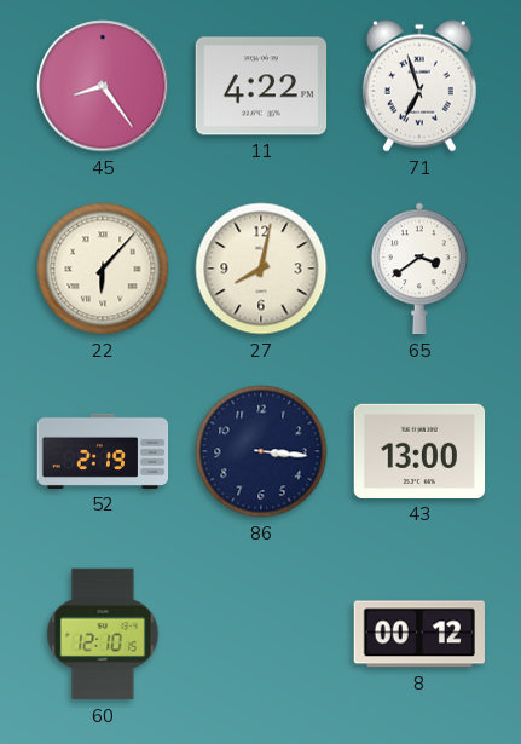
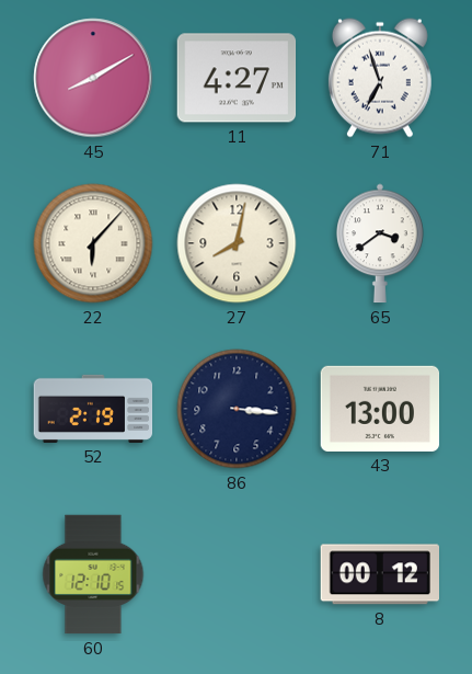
45: 8:24 -> 8:10 (93, 78)
11: 4:22 -> 4:27 (237, 78)
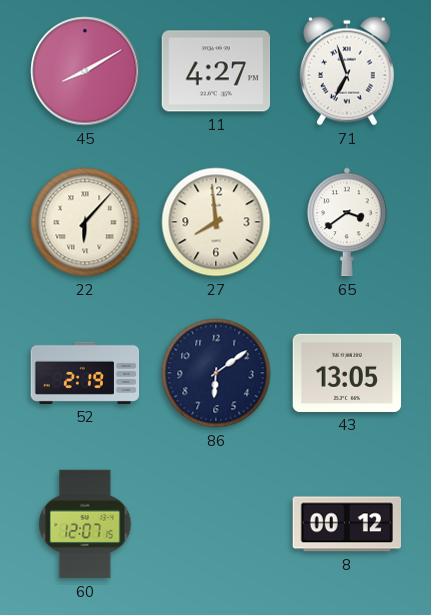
27: 8:02 -> 7:59 (216, 222)
86: 3:16 -> 6:09 (216, 373)
43: 13:00 -> 13:05 (347, 373)
60: 12:10 -> 12:07 (85, 524)
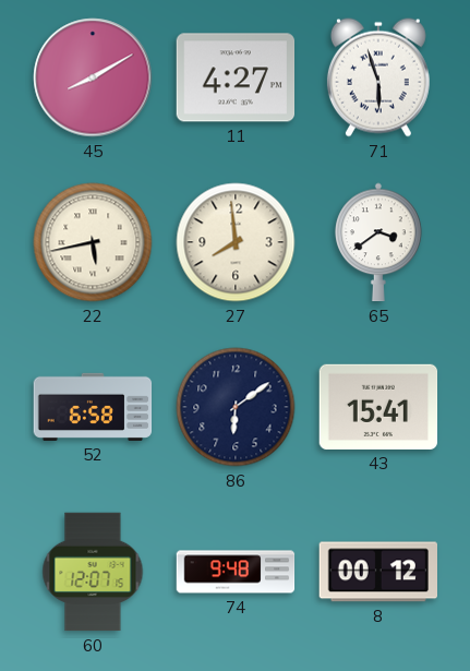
71: 6:57 -> 5:57 (378, 77)
22: 6:07 -> 5:43 (93, 242)
52: 2:19 -> 6:58 (93, 407)
43: 13:05 -> 15:41 (378, 407)
74: none -> 9:48 (236, 572)
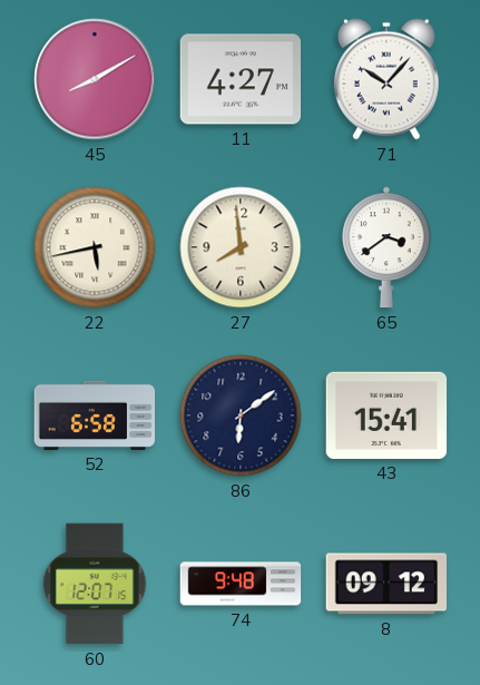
71: 5:57 -> 10:07 (386, 79)
8: 00:12 -> 09:12 (385, 584)
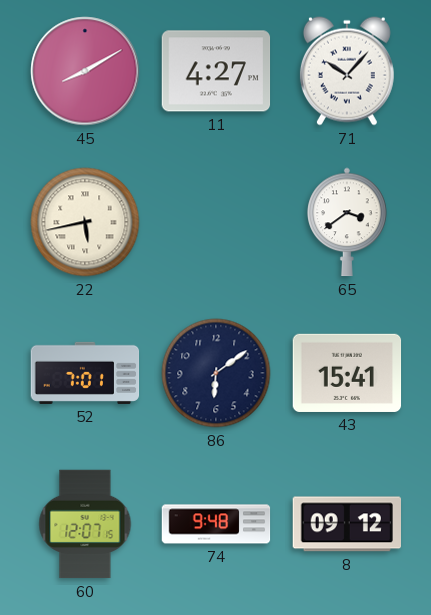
27: 7:59 -> none (241, 247)
52: 6:58 -> 7:01 (85, 373)
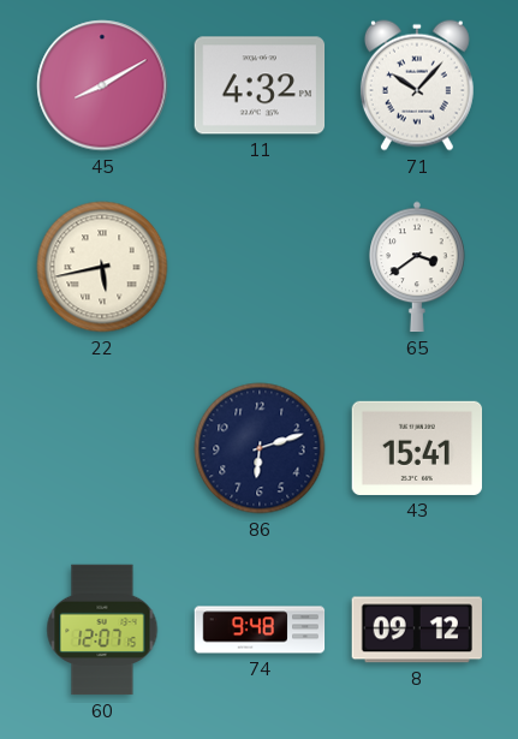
11: 4:27 -> 4:32 (260, 85)
52: 7:01 -> none (85, 373)
86: 6:09 -> 6:12 (260, 448)
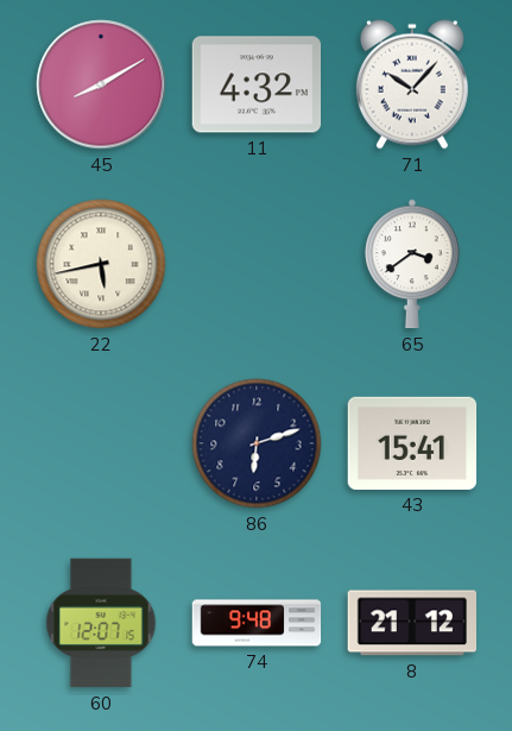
8: 09:12 -> 21:12 (411, 623)
